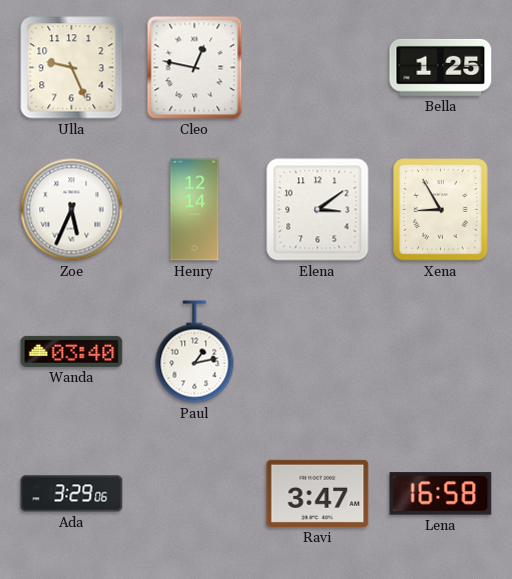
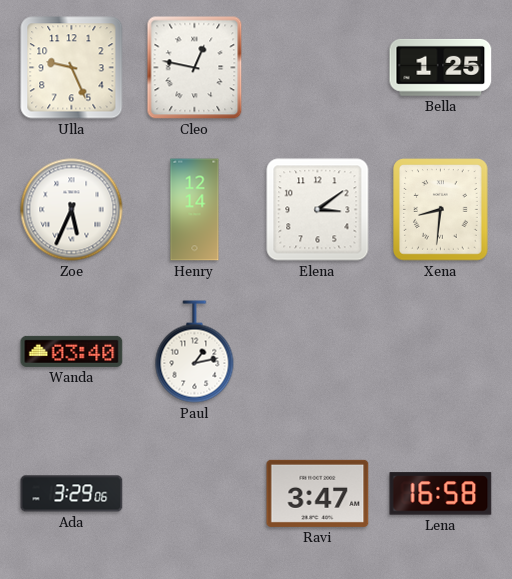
Xena: 8:55 -> 8:31 (441, 210)
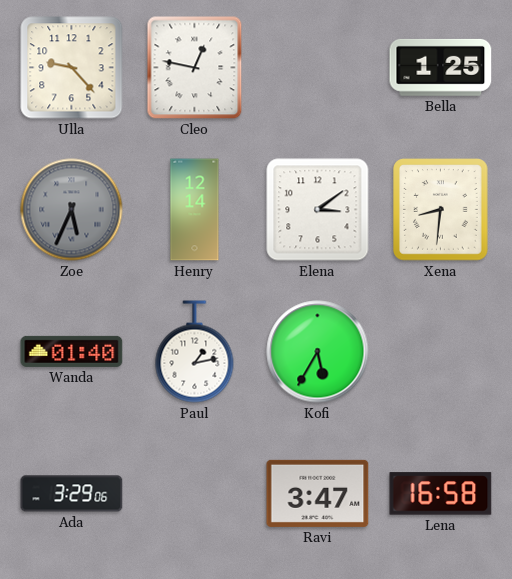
Ulla: 9:26 -> 9:23 (72, 68)
Zoe dial: white -> grey (72, 210)
Wanda: 03:40 -> 01:40 (72, 351)
Kofi: none -> 5:35 (318, 352)
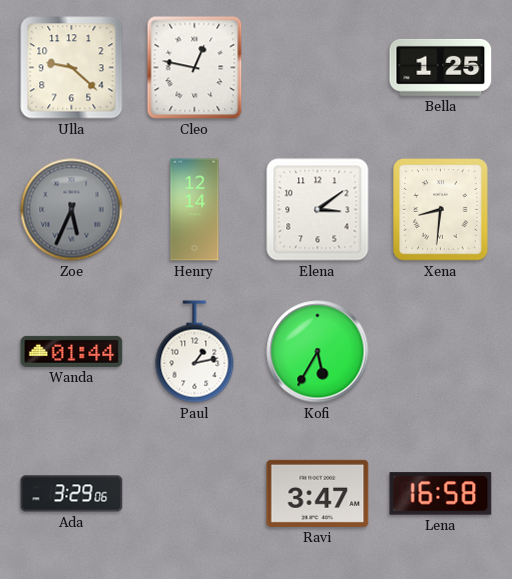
Ulla: 9:23 -> 9:22 (72, 68)
Wanda: 01:40 -> 01:44 (72, 351)
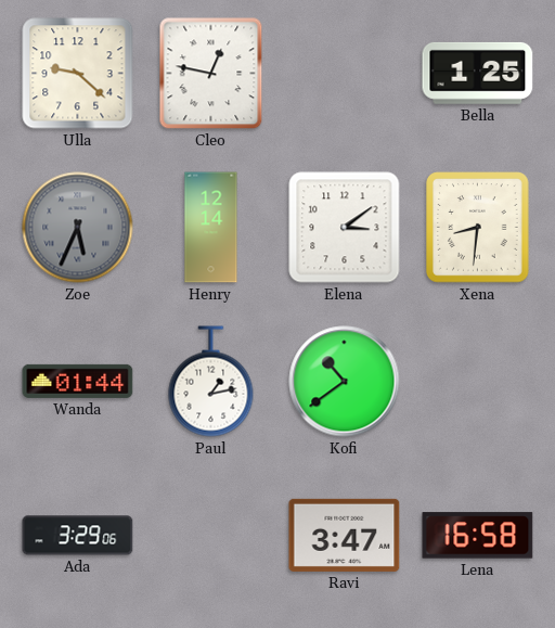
Kofi: 5:35 -> 10:39 (345, 382)
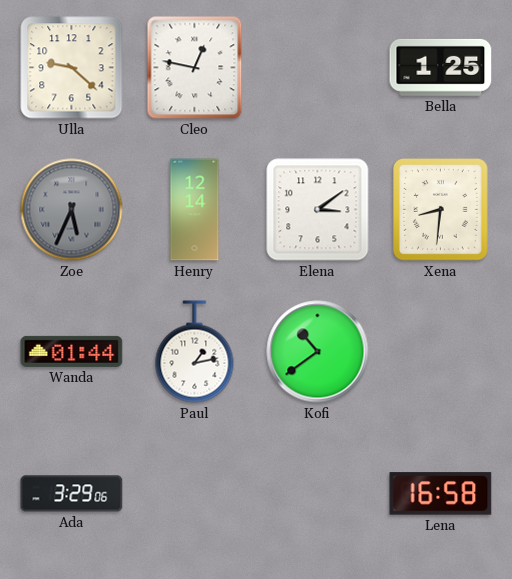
Ravi: 3:47 -> none (345, 535)
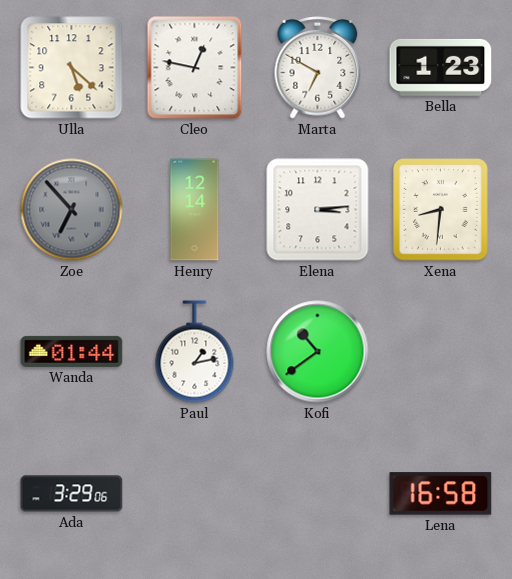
Ulla: 9:22 -> 5:22 (72, 68)
Marta: none -> 6:50 (318, 68)
Bella: 1:25 -> 1:23 (441, 67)
Zoe: 5:34 -> 6:53 (72, 210)
Elena: 3:09 -> 3:14 (318, 210)
